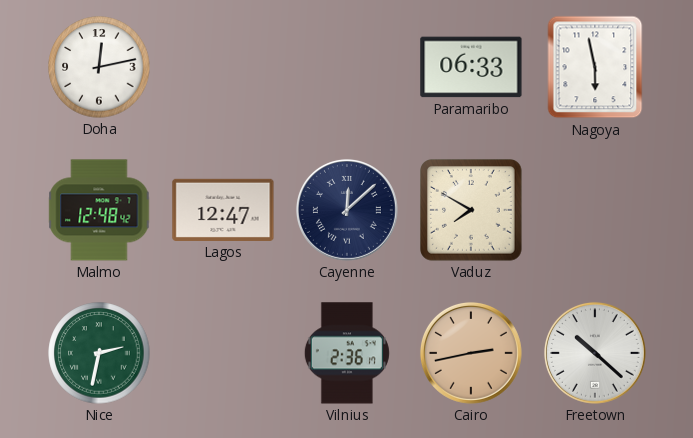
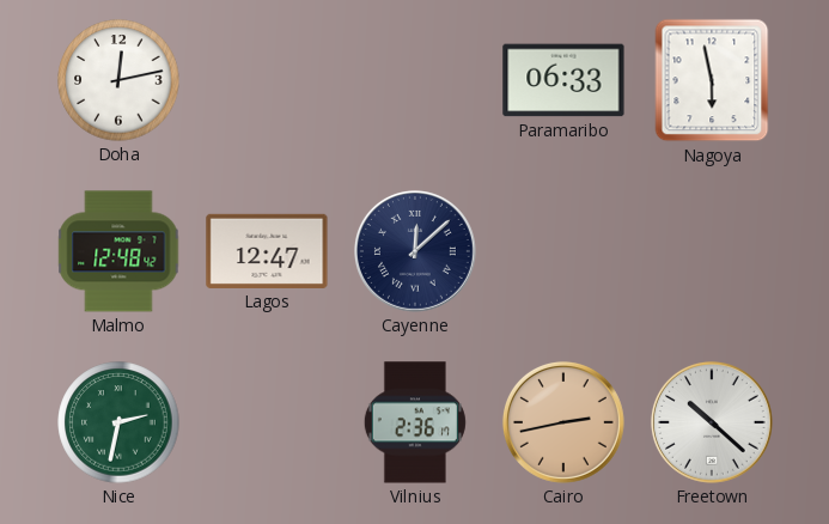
Vaduz: 7:50 -> none (472, 211)
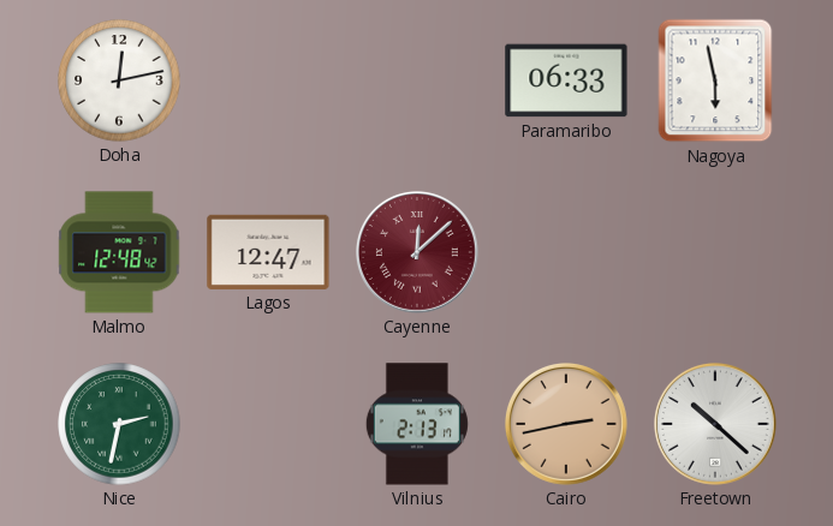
Cayenne dial: navy -> burgundy (417, 252)
Vilnius: 2:36 -> 2:13 (417, 424)
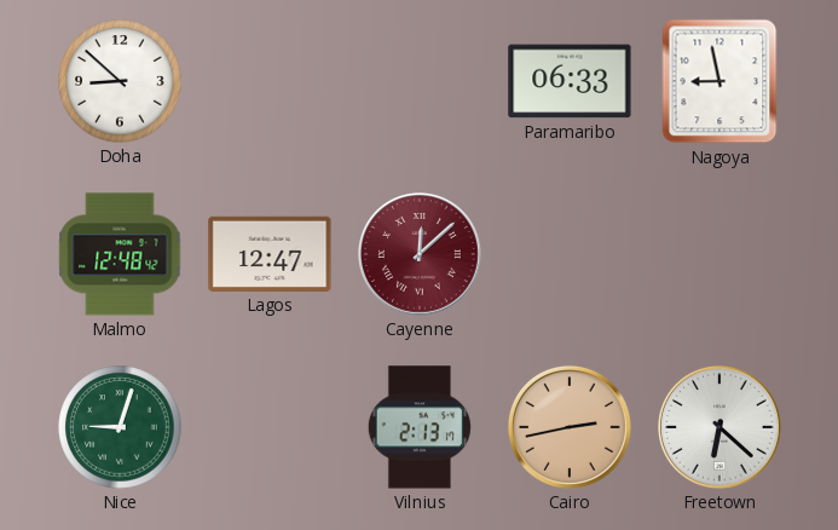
Doha: 12:13 -> 8:52 (120, 81)
Nagoya: 5:58 -> 8:58 (719, 81)
Nice: 2:32 -> 9:03 (120, 427)
Freetown: 10:22 -> 6:22 (719, 427)
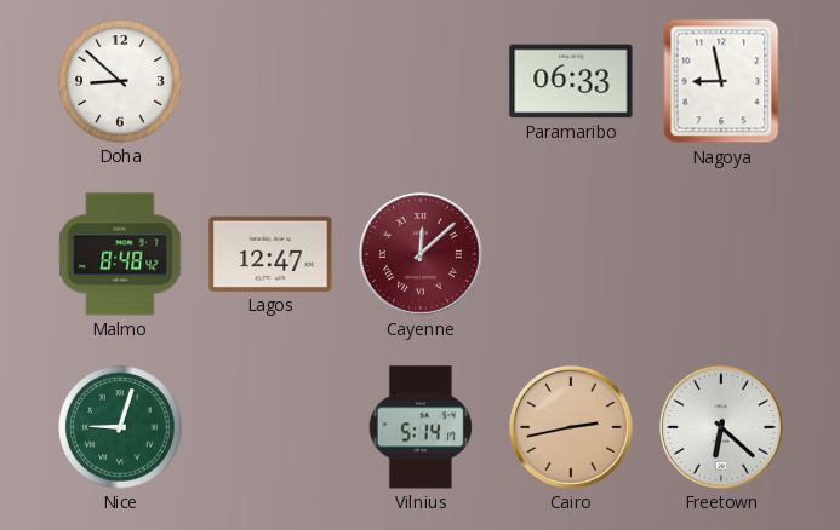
Malmo: 12:48 -> 8:48 (120, 254)
Vilnius: 2:13 -> 5:14 (421, 427)
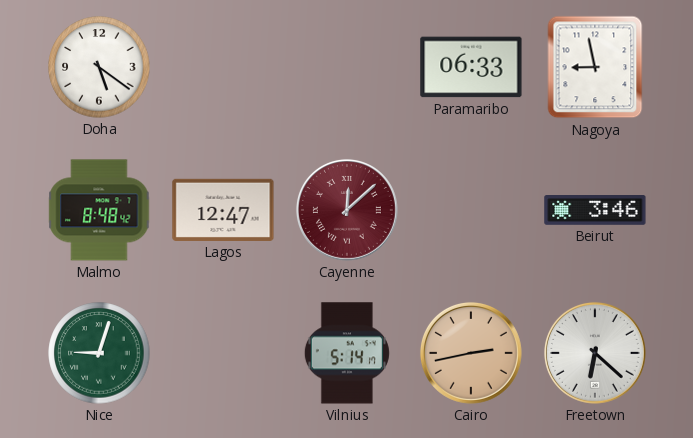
Doha: 8:52 -> 5:21 (99, 67)
Beirut: none -> 3:46 (595, 211)
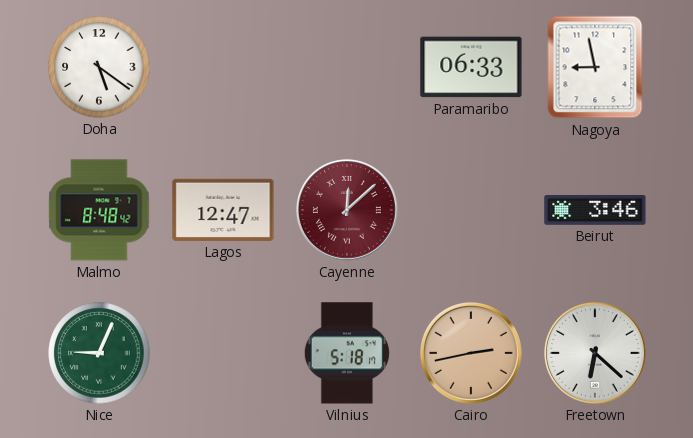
Nice: 9:03 -> 9:04 (99, 353)
Vilnius: 5:14 -> 5:18 (347, 353)
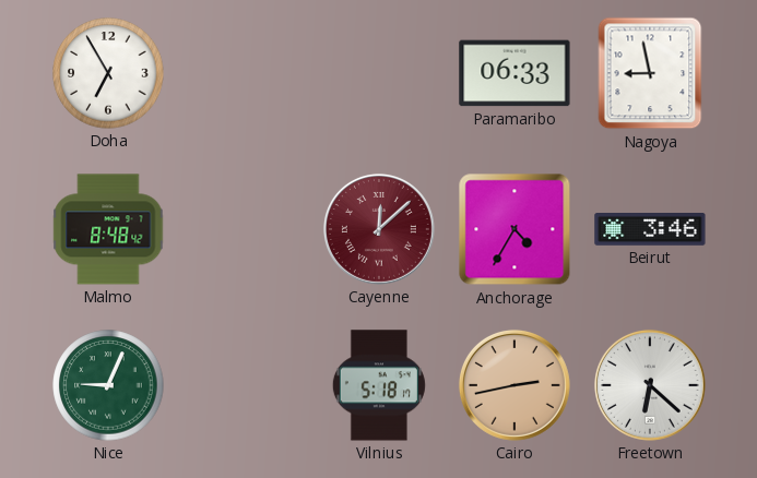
Doha: 5:21 -> 6:55 (108, 73)
Lagos: 12:47 -> none (223, 210)
Anchorage: none -> 4:35 (514, 229)
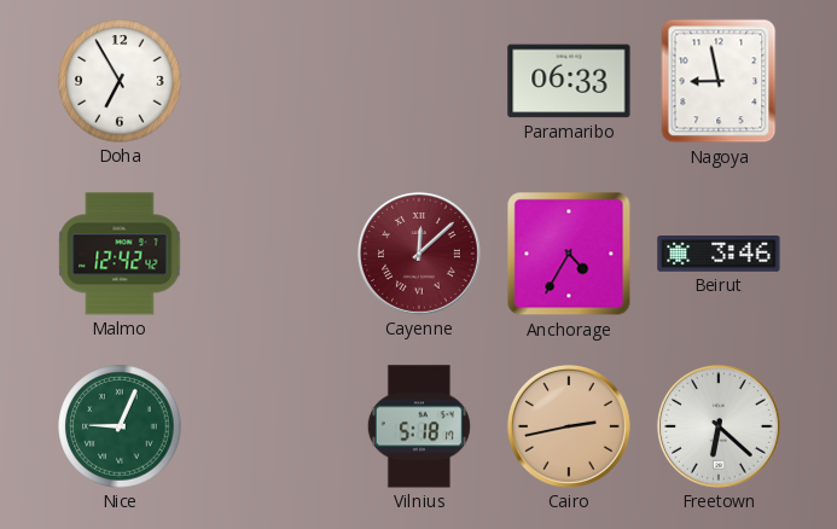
Malmo: 8:48 -> 12:42 (120, 254)
